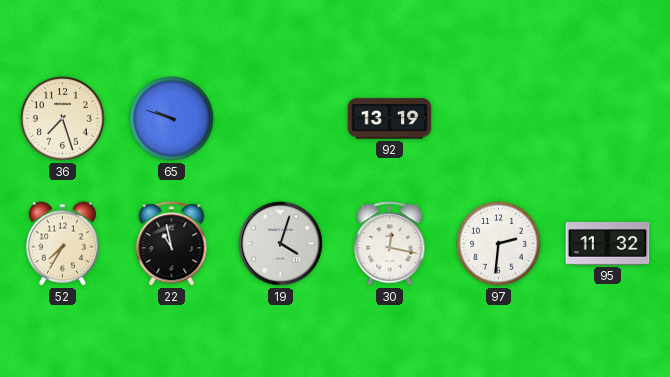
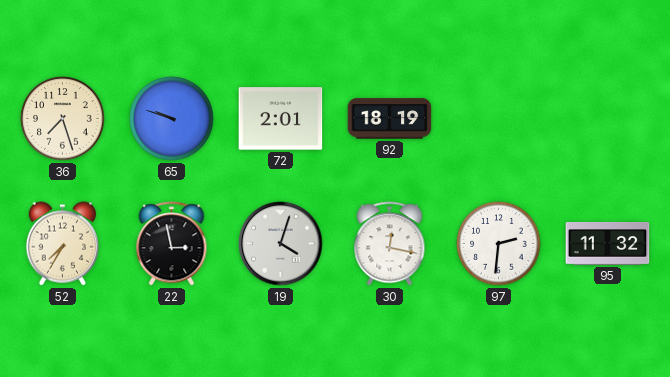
72: none -> 2:01 (281, 119)
92: 13:19 -> 18:19 (390, 119)
22: 10:58 -> 2:58 (172, 244)
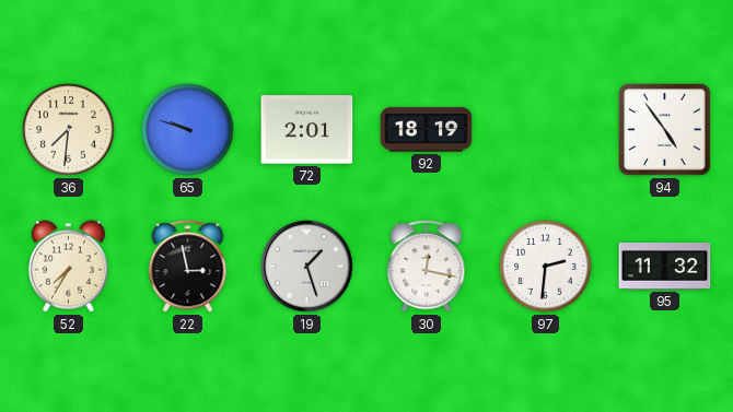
36: 7:27 -> 7:31 (69, 130)
94: none -> 4:54 (665, 130)
19: 4:03 -> 1:27 (307, 267)
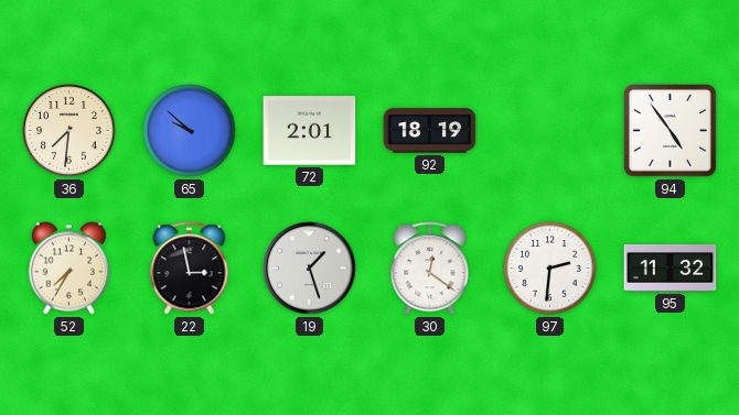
65: 9:48 -> 9:52 (190, 131)
30: 12:17 -> 12:21 (430, 269)
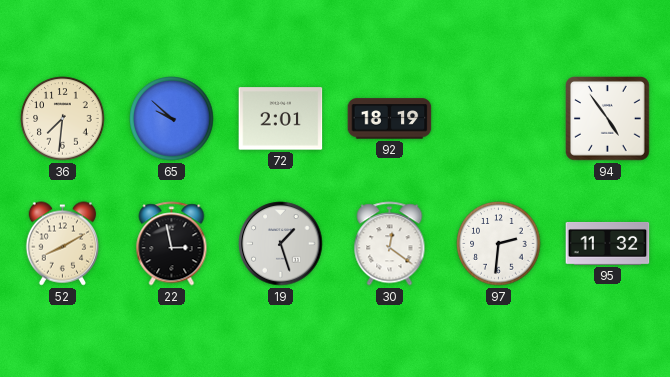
52: 7:35 -> 8:10 (62, 244)
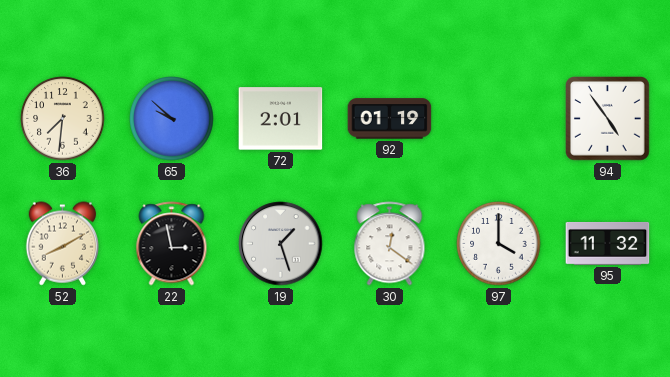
92: 18:19 -> 01:19 (390, 119)
97: 2:31 -> 4:00 (499, 244)
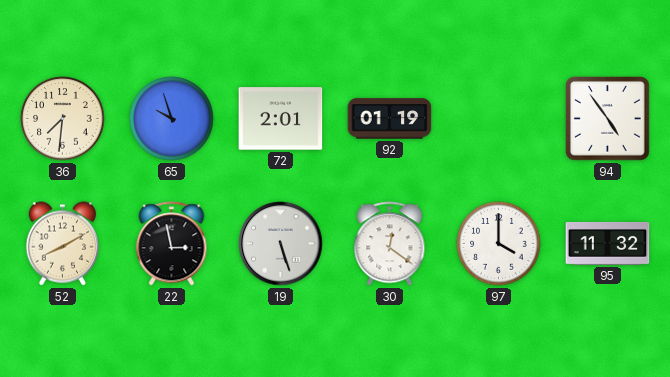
65: 9:52 -> 9:57 (172, 119)
19: 1:27 -> 5:27 (281, 244)
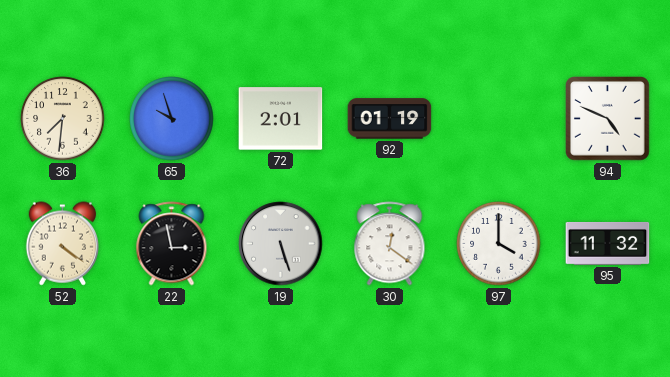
94: 4:54 -> 4:49 (608, 119)
52: 8:10 -> 4:21 (62, 244)
